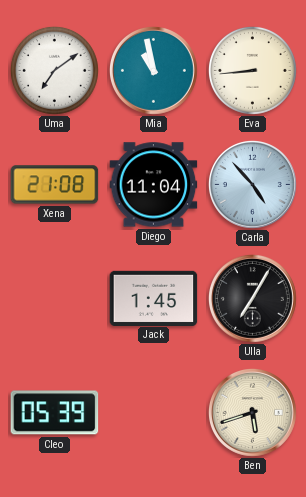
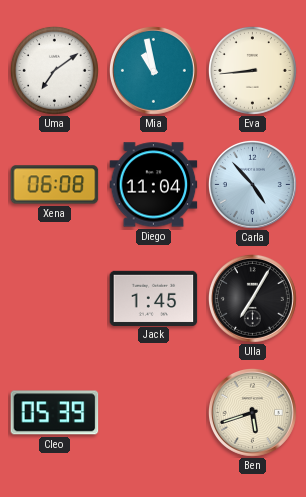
Xena: 21:08 -> 06:08 (55, 185)
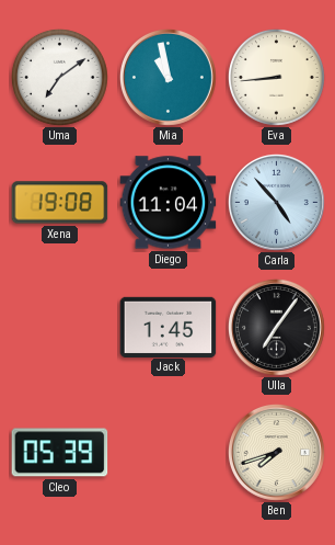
Xena: 06:08 -> 19:08 (60, 203)
Ulla: 7:05 -> 7:06 (276, 327)
Ben: 5:42 -> 7:42 (276, 452)
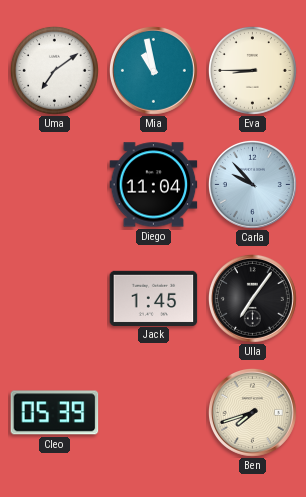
Eva: 8:44 -> 8:45 (252, 70)
Xena: 19:08 -> none (60, 203)
Carla: 4:53 -> 9:53 (252, 184)
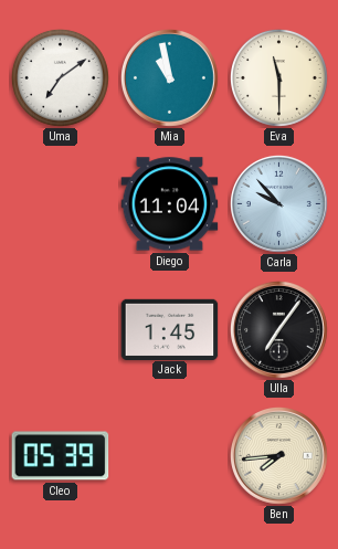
Eva: 8:45 -> 11:30 (278, 77)
Ben: 7:42 -> 7:44 (278, 455)
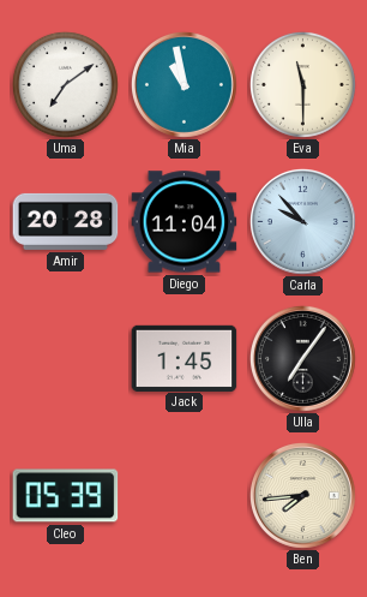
Amir: none -> 20:28 (66, 221)
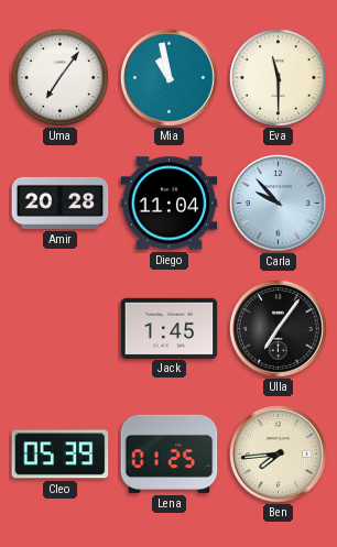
Uma: 7:09 -> 7:06 (59, 77)
Lena: none -> 01:25 (170, 453)
